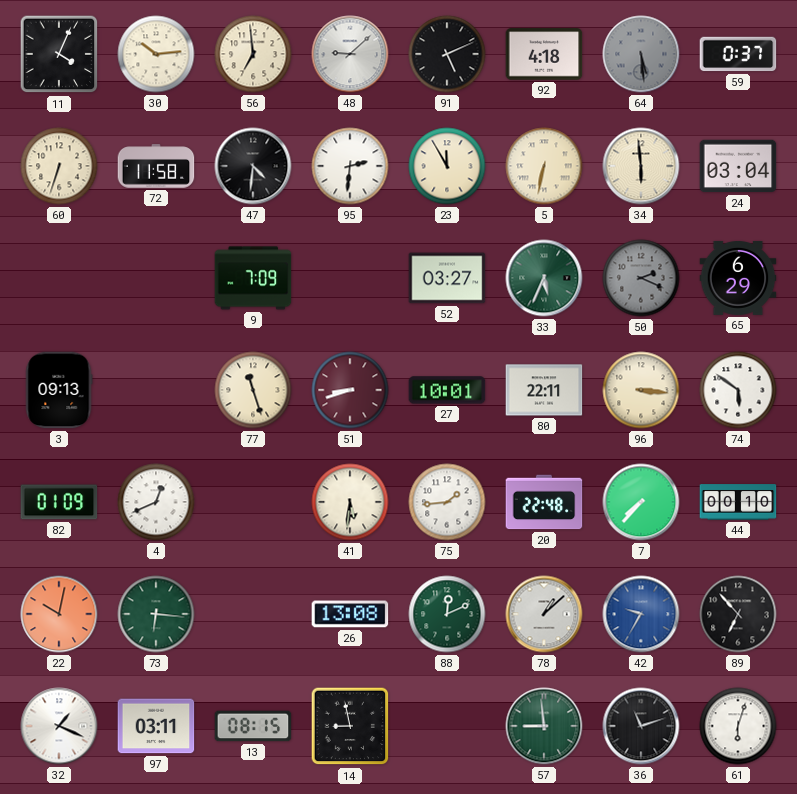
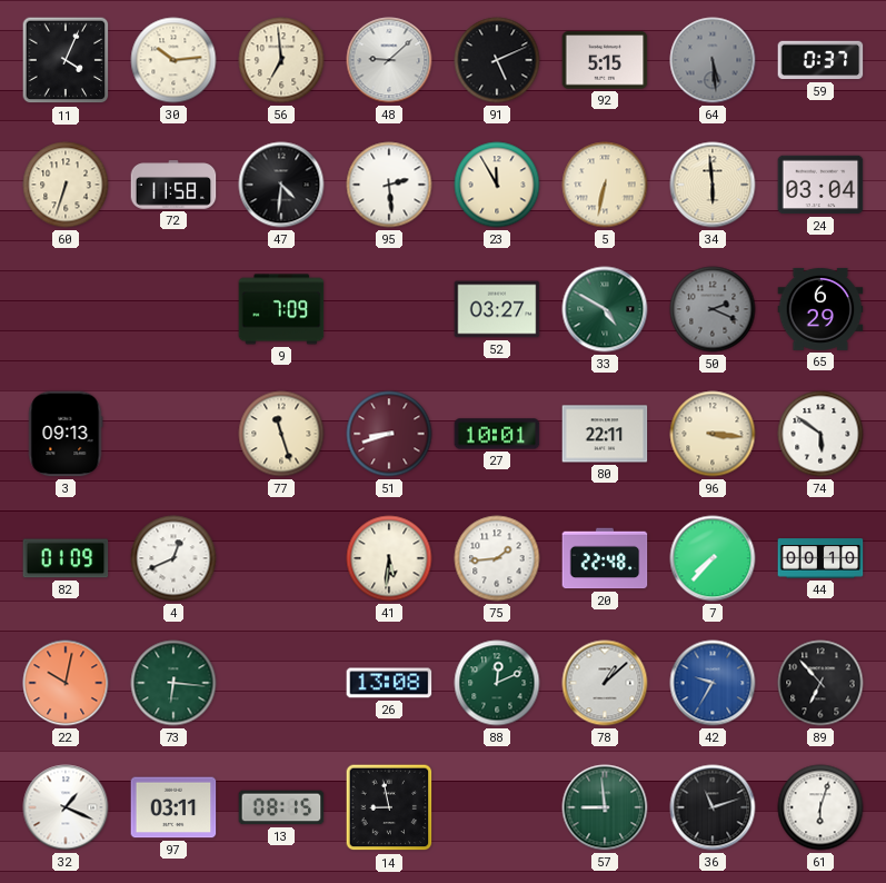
92: 4:18 -> 5:15 (605, 60)
95: 2:31 -> 2:29 (389, 185)
33: 5:34 -> 4:50 (605, 309)
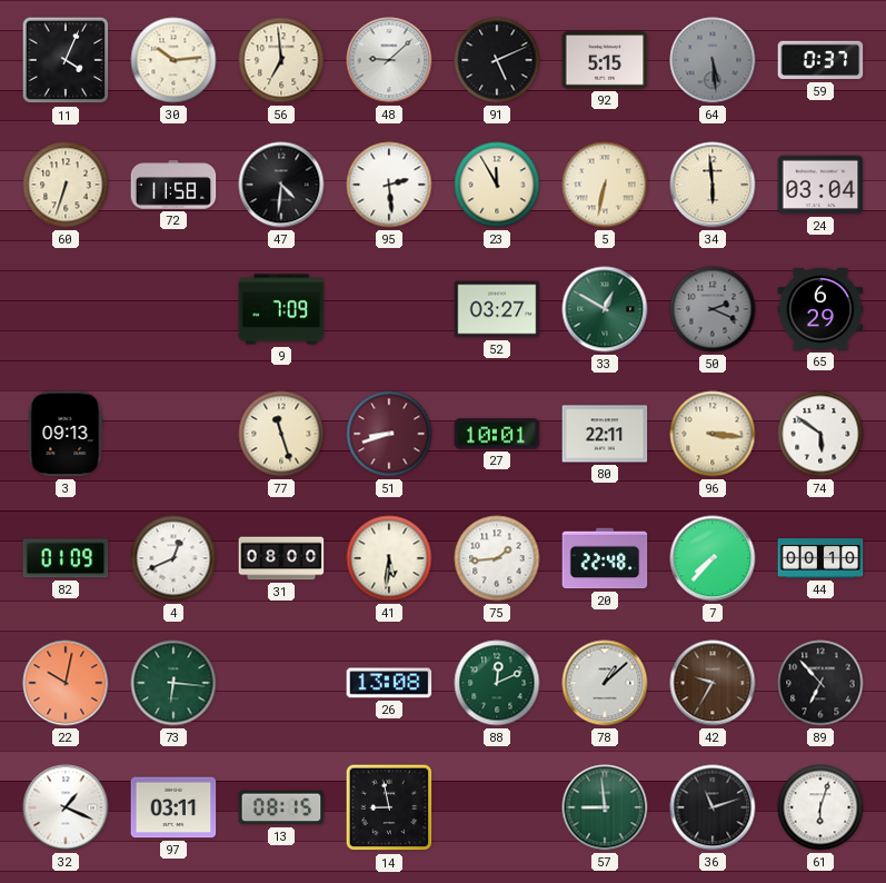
33: 4:50 -> 12:50 (605, 309)
31: none -> 08:00 (281, 558)
42 dial: blue -> brown (713, 683)
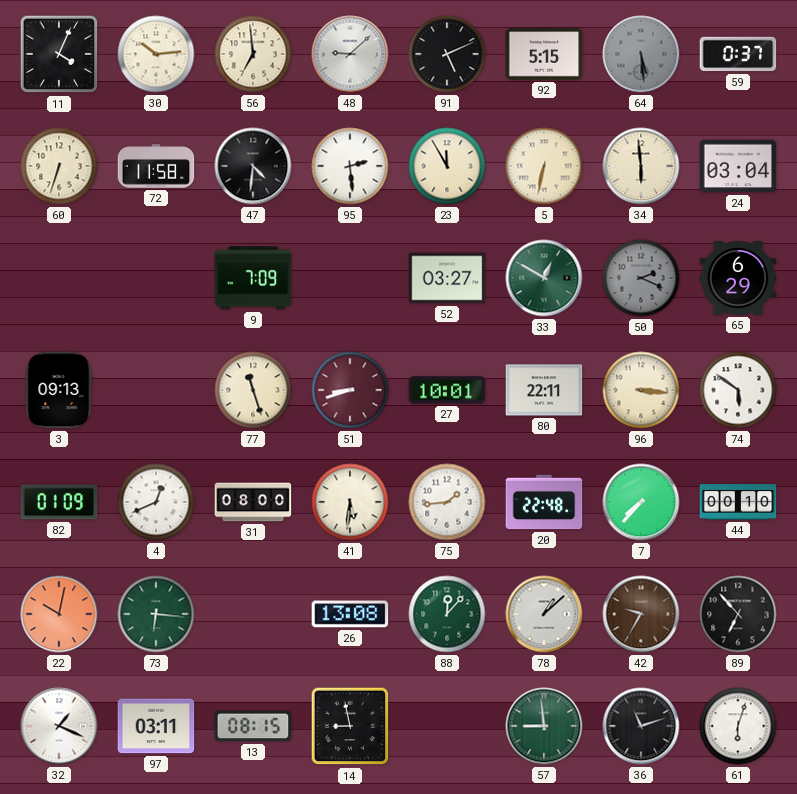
88: 12:11 -> 12:07 (447, 614)
